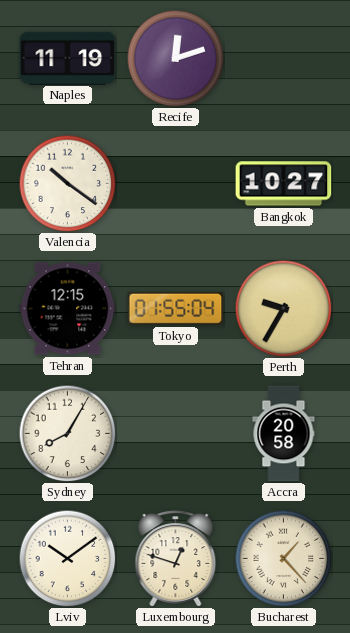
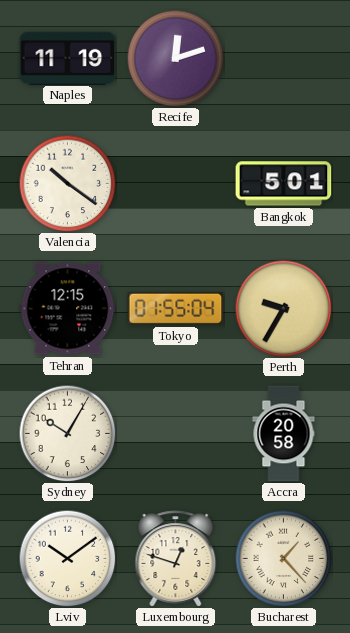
Bangkok: 10:27 -> 5:01 (284, 184)
Sydney: 8:05 -> 10:05 (67, 433)
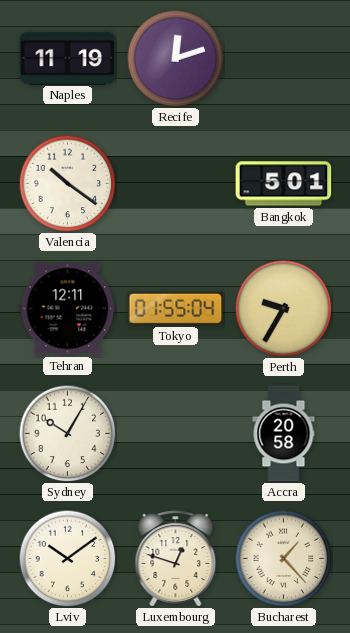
Tehran: 12:15 -> 12:11 (68, 309)
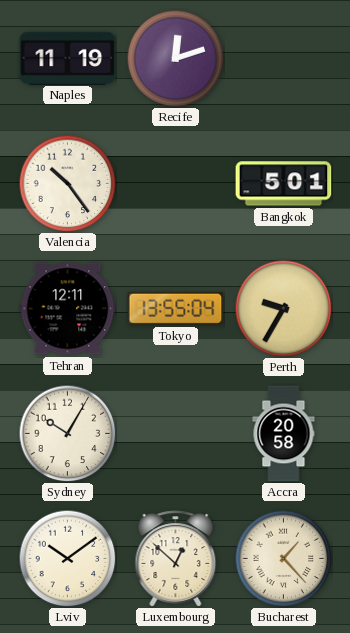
Valencia: 10:21 -> 10:24 (67, 183)
Tokyo: 01:55 -> 13:55 (176, 308)
Luxembourg: 12:48 -> 12:52 (176, 559)
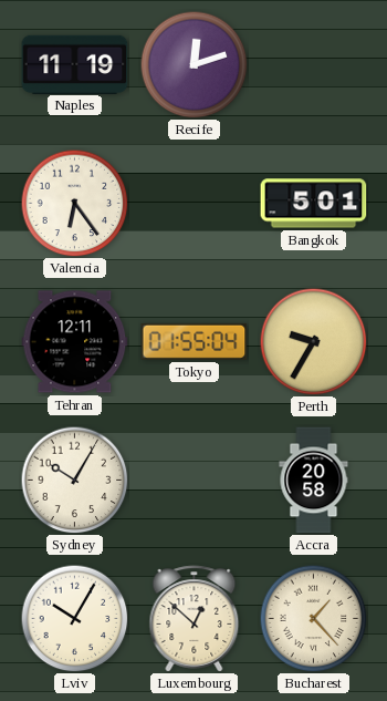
Valencia: 10:24 -> 6:24 (74, 203)
Tokyo: 13:55 -> 01:55 (195, 341)
Lviv: 10:09 -> 10:05 (74, 618)
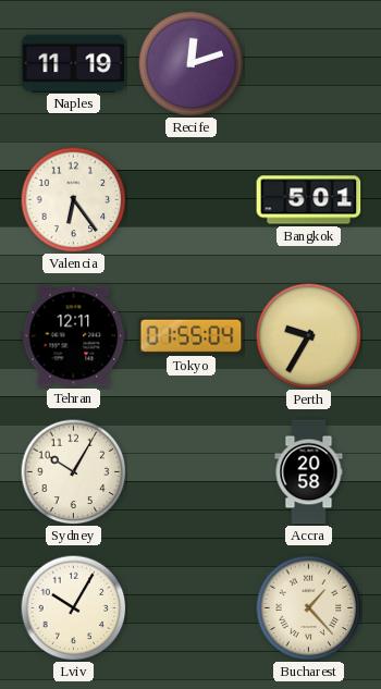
Luxembourg: 12:52 -> none (195, 619)
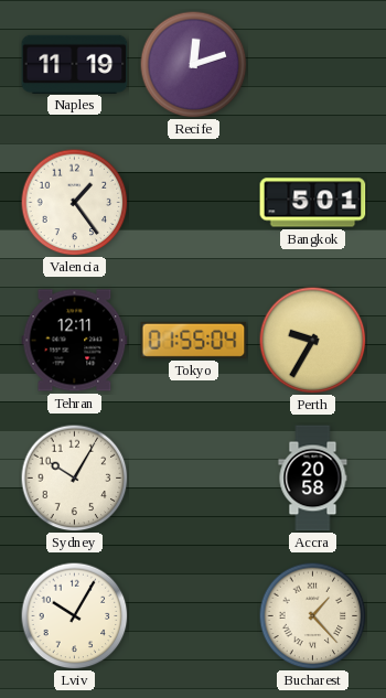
Valencia: 6:24 -> 1:24 (74, 202)
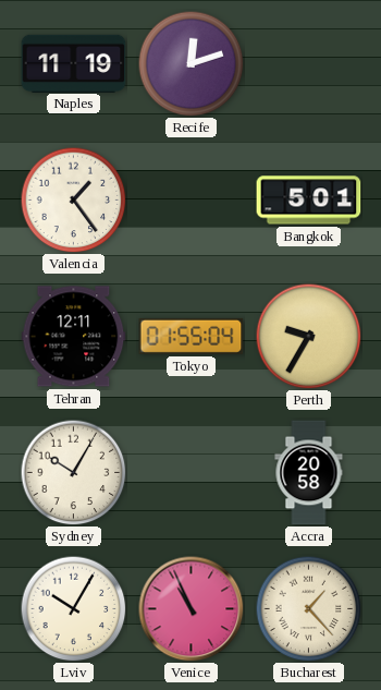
Venice: none -> 10:56 (192, 609)
